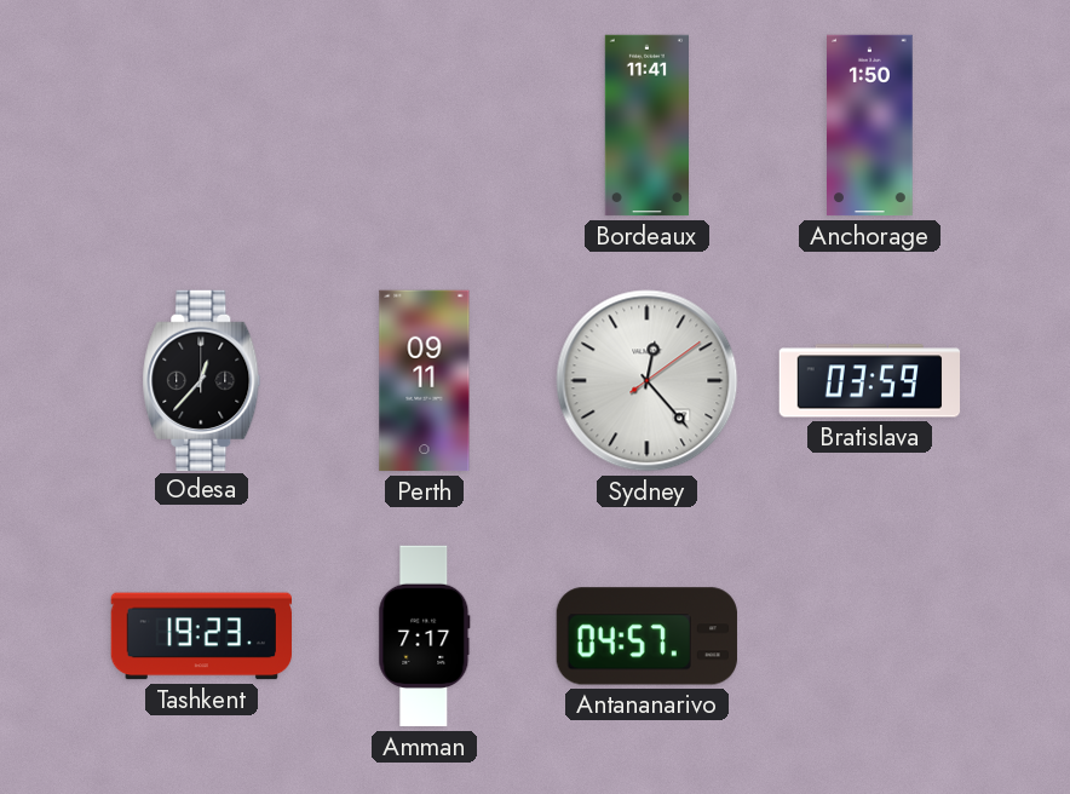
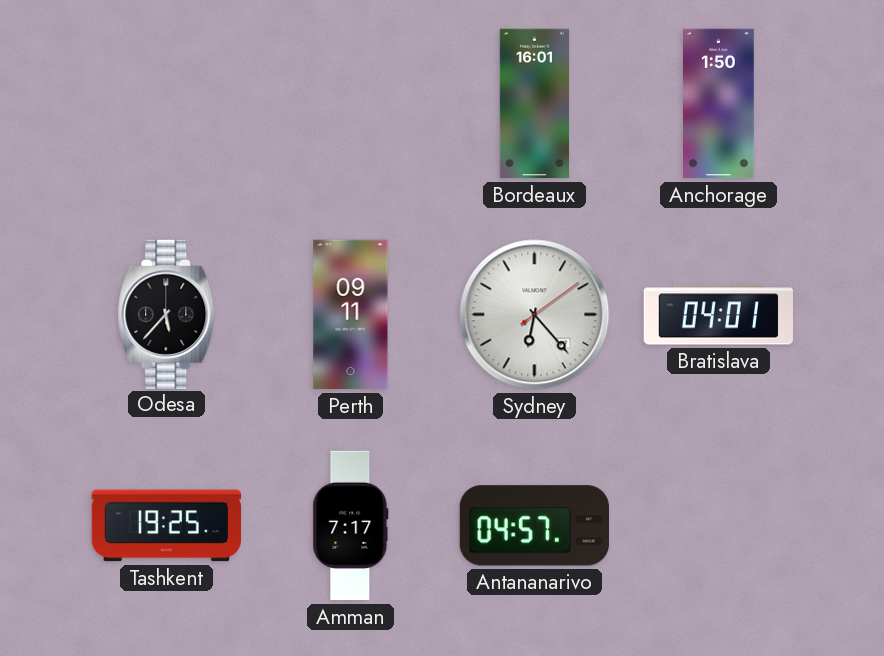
Bordeaux: 11:41 -> 16:01 (534, 104)
Odesa: 12:37 -> 5:37 (167, 314)
Sydney: 12:23 -> 6:23 (535, 315)
Bratislava: 03:59 -> 04:01 (719, 315)
Tashkent: 19:23 -> 19:25 (166, 526)
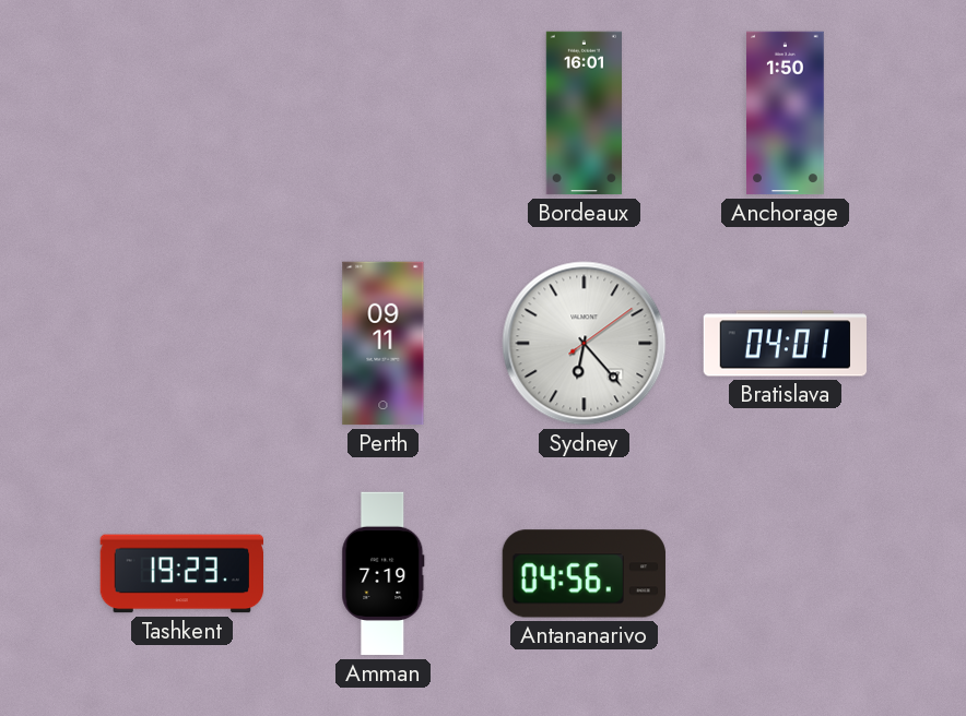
Odesa: 5:37 -> none (167, 314)
Tashkent: 19:25 -> 19:23 (181, 574)
Amman: 7:17 -> 7:19 (384, 574)
Antananarivo: 04:57 -> 04:56 (584, 574)
